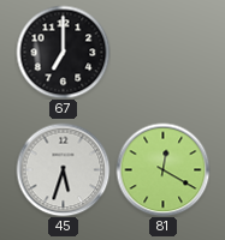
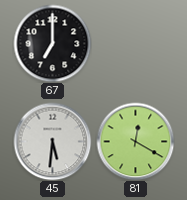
45: 5:33 -> 5:31 (52, 141)
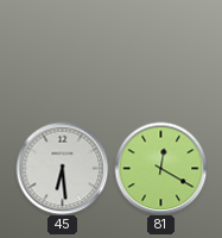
67: 7:00 -> none (52, 43)
45: 5:31 -> 6:29 (62, 168)
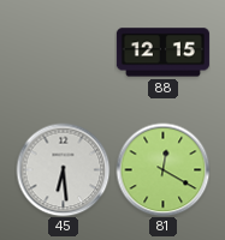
88: none -> 12:15 (162, 53)
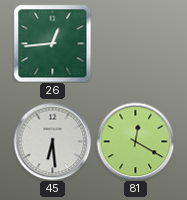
26: none -> 12:44 (52, 43)
88: 12:15 -> none (162, 53)
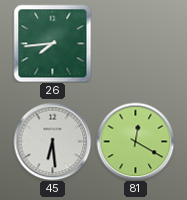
26: 12:44 -> 7:44 (52, 43)
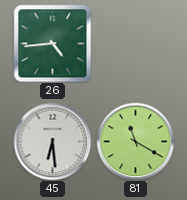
26: 7:44 -> 4:44 (52, 43)
81: 12:20 -> 11:20 (135, 141)
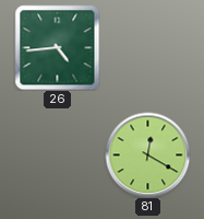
45: 6:29 -> none (52, 141)
81: 11:20 -> 12:20 (147, 154)
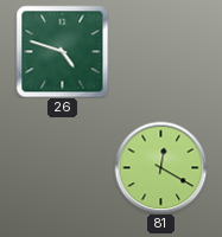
26: 4:44 -> 4:48 (62, 51)
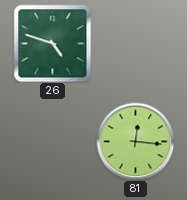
81: 12:20 -> 12:16 (135, 141)
